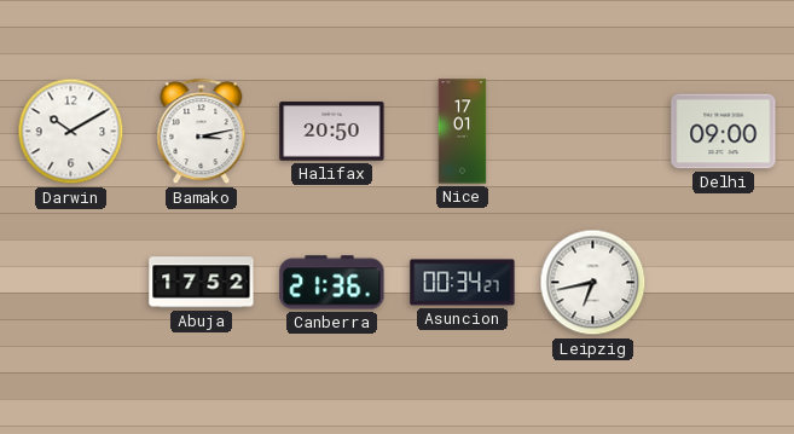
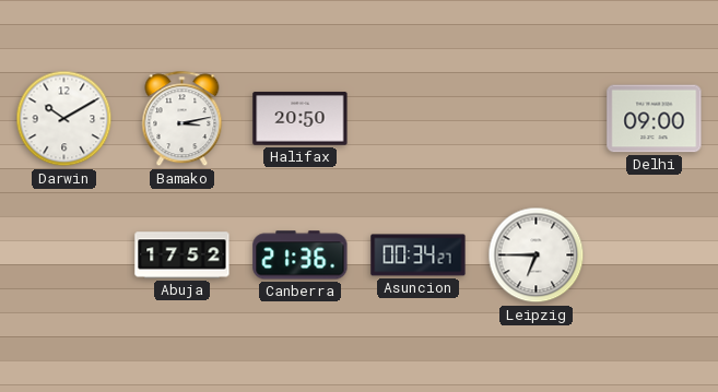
Nice: 17:01 -> none (463, 132)
Leipzig: 6:43 -> 6:45 (537, 256)
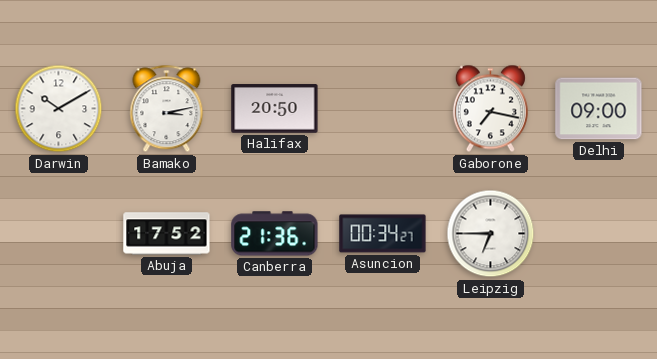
Gaborone: none -> 7:17 (490, 109)
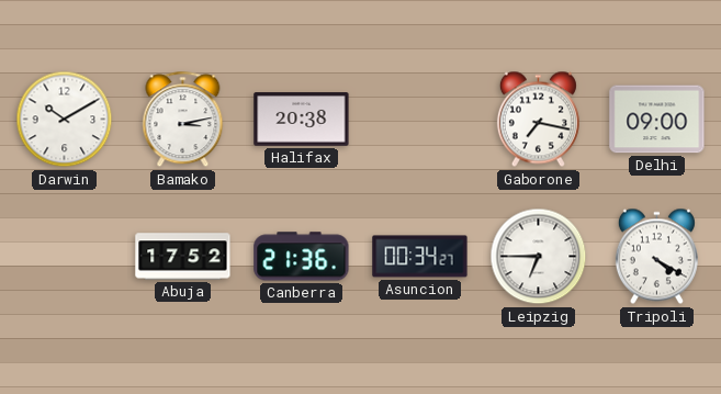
Halifax: 20:50 -> 20:38 (302, 120)
Tripoli: none -> 4:20 (656, 257)
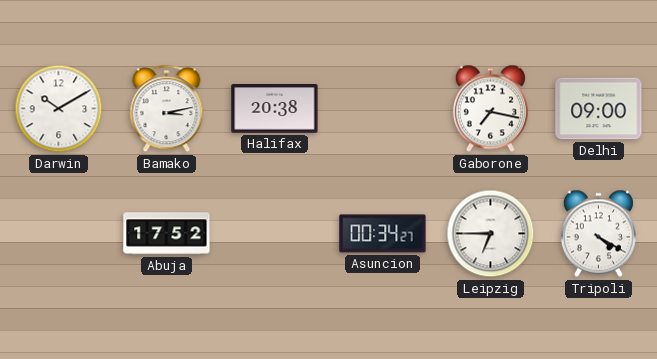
Canberra: 21:36 -> none (302, 257)
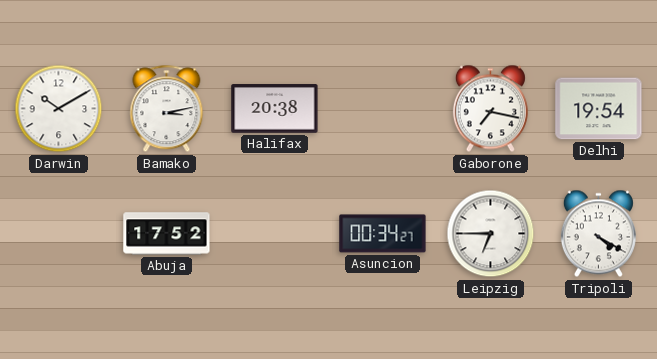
Delhi: 09:00 -> 19:54 (599, 109)
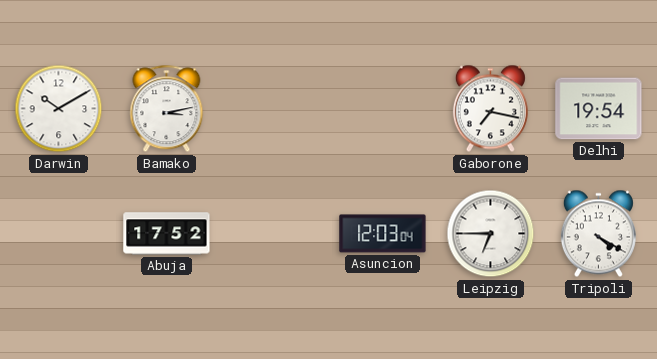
Halifax: 20:38 -> none (275, 109)
Asuncion: 00:34 -> 12:03 (383, 234)
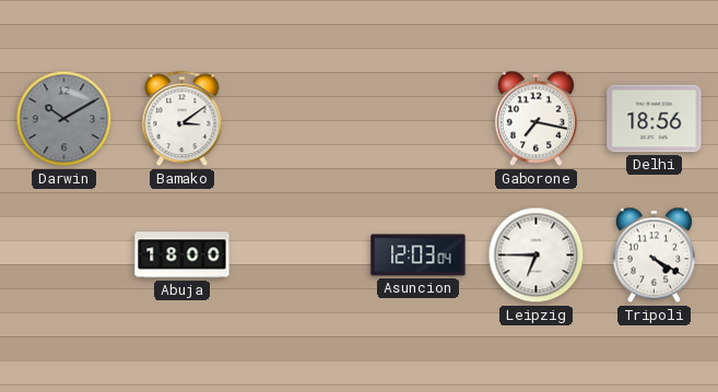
Darwin dial: white -> grey (64, 119)
Bamako: 3:13 -> 3:09 (183, 119)
Delhi: 19:54 -> 18:56 (655, 119)
Abuja: 17:52 -> 18:00 (183, 256)
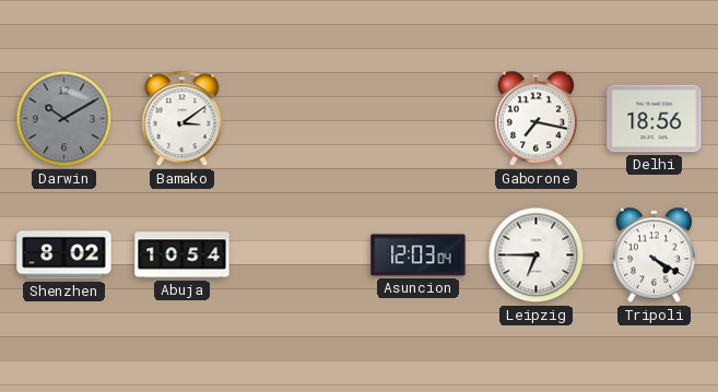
Shenzhen: none -> 8:02 (64, 256)
Abuja: 18:00 -> 10:54 (183, 256)
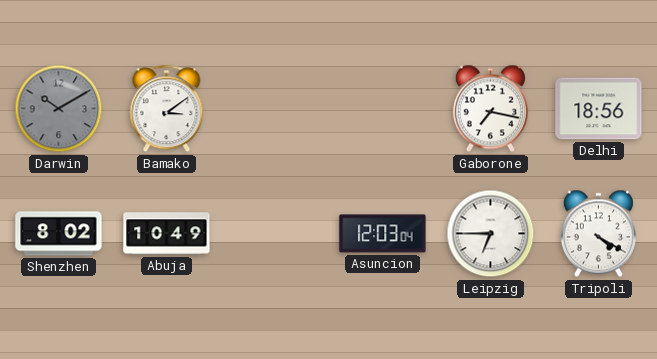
Abuja: 10:54 -> 10:49 (167, 234)
